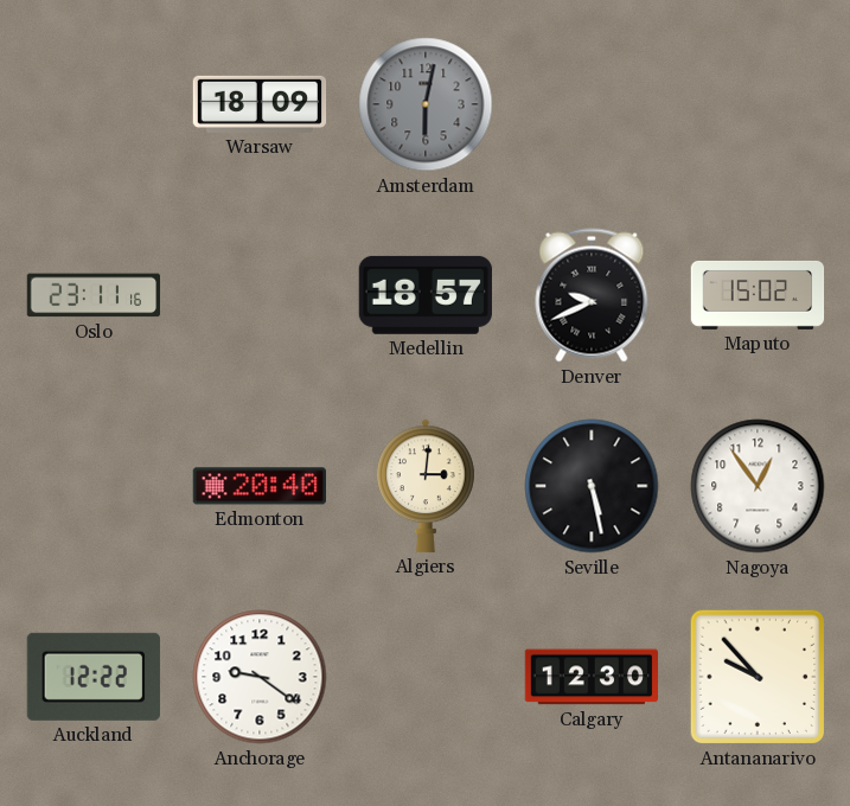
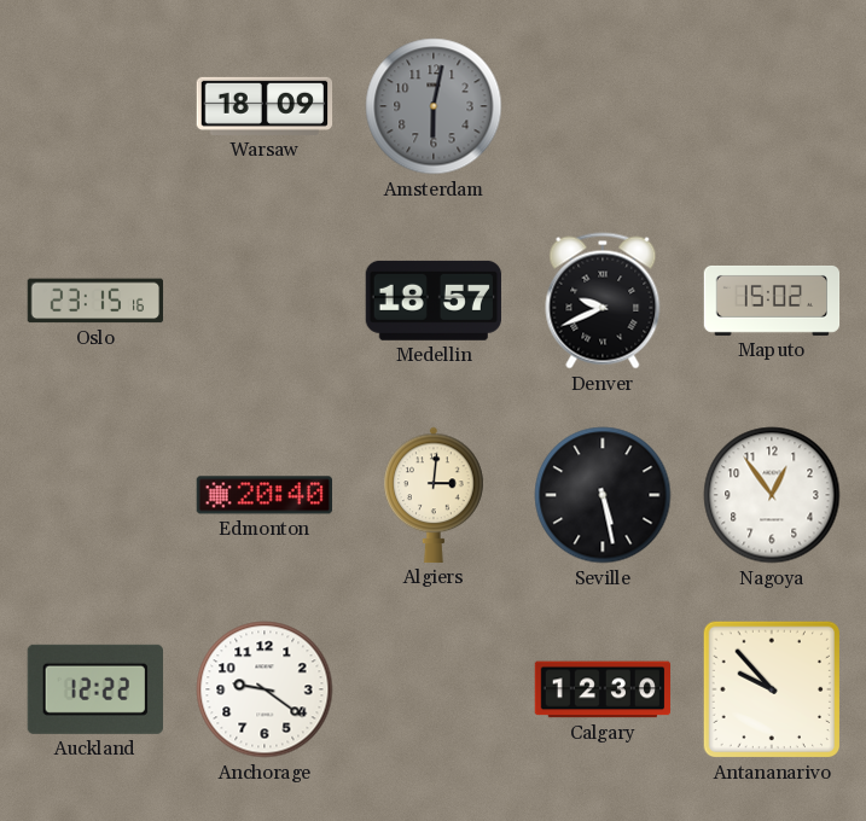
Oslo: 23:11 -> 23:15 (95, 301)
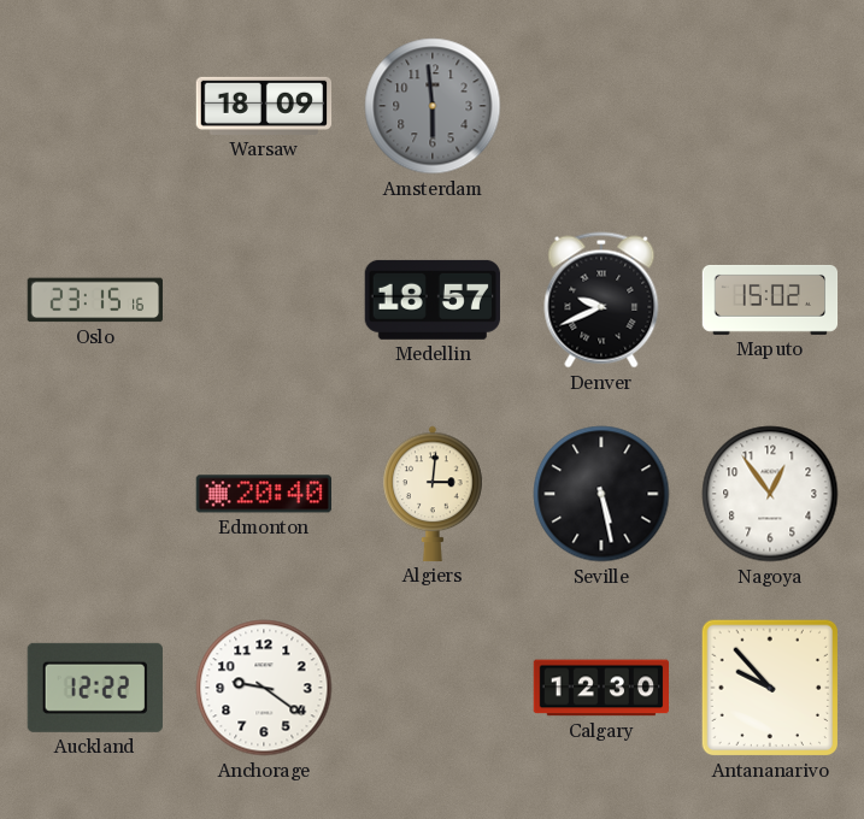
Amsterdam: 6:02 -> 5:59 (433, 106)
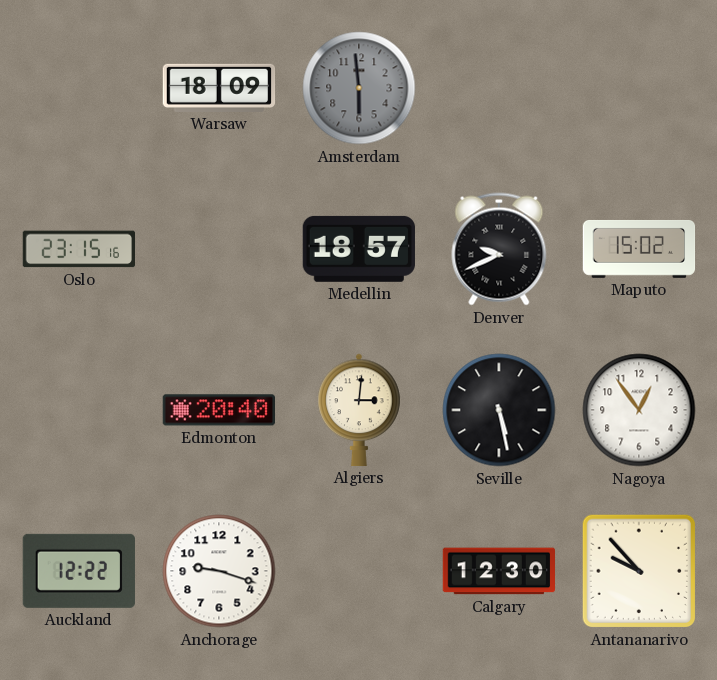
Anchorage: 9:21 -> 9:18 (219, 571)
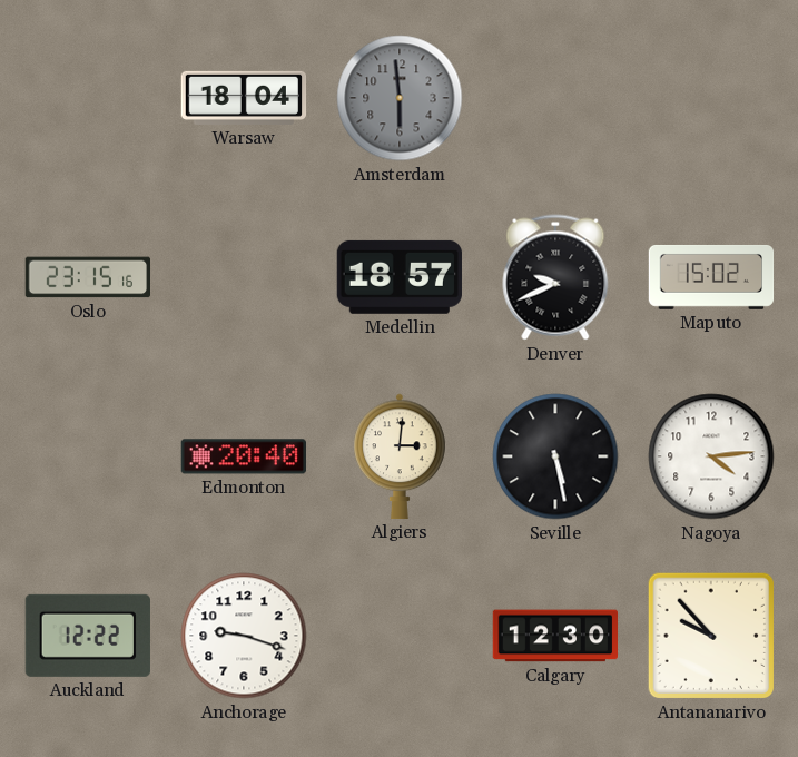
Warsaw: 18:09 -> 18:04 (244, 98)
Nagoya: 12:54 -> 4:14 (711, 456)
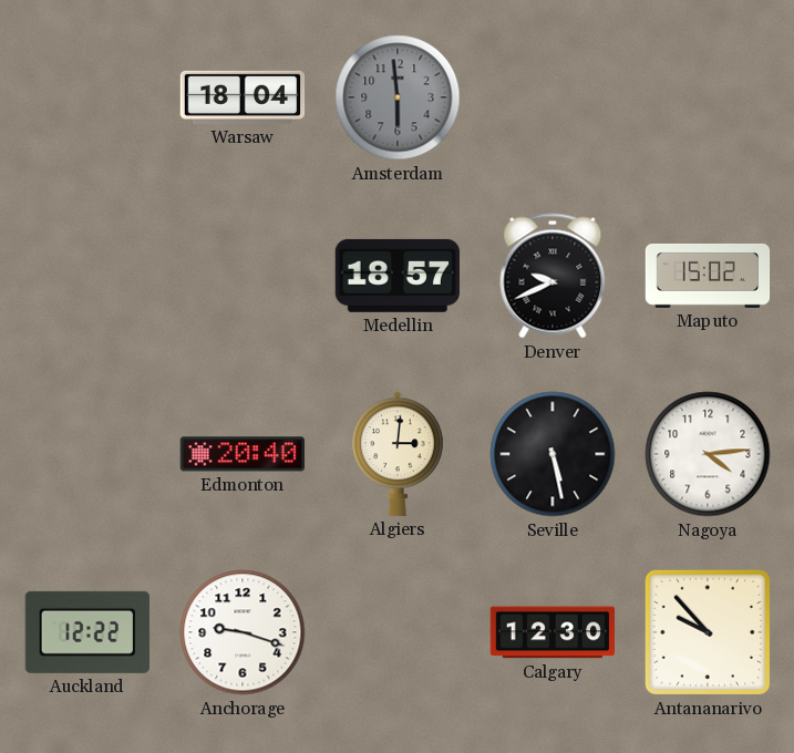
Oslo: 23:15 -> none (88, 277)
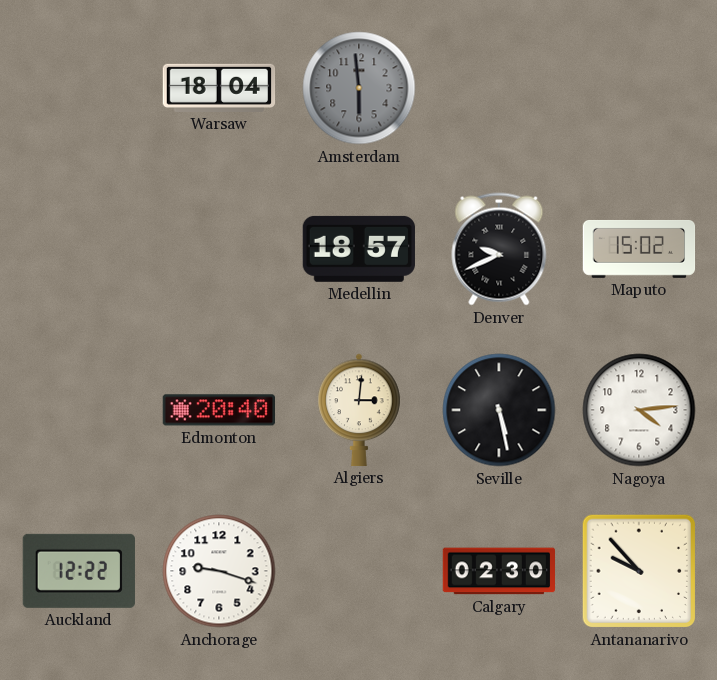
Calgary: 12:30 -> 02:30 (499, 571)
